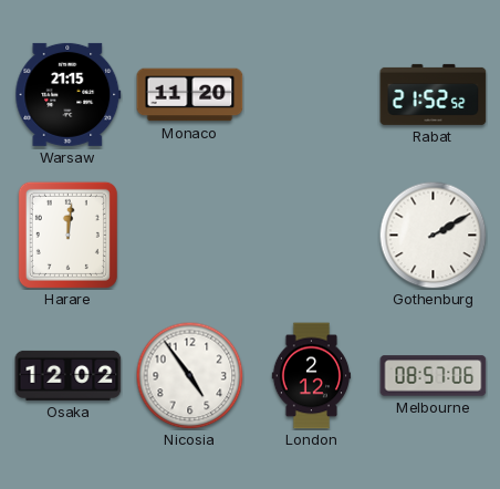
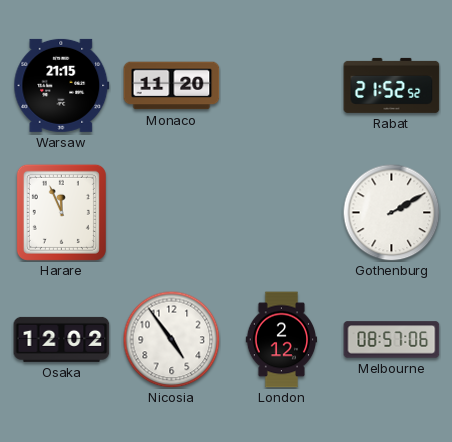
Harare: 12:01 -> 11:56 (61, 212)
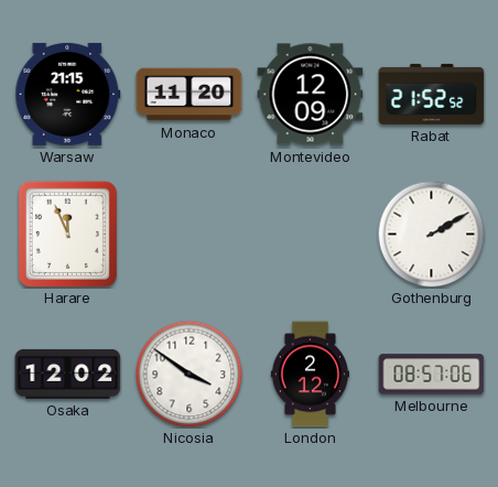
Montevideo: none -> 12:09 (311, 95)
Nicosia: 4:54 -> 3:51 (188, 374)
